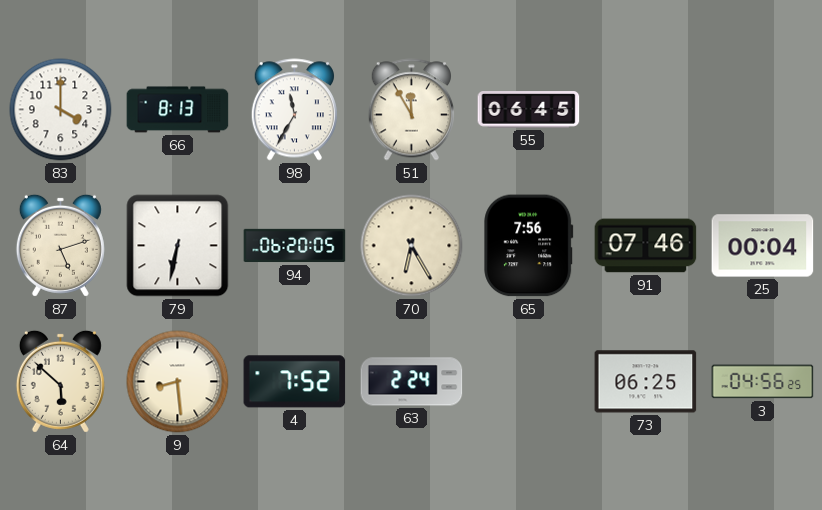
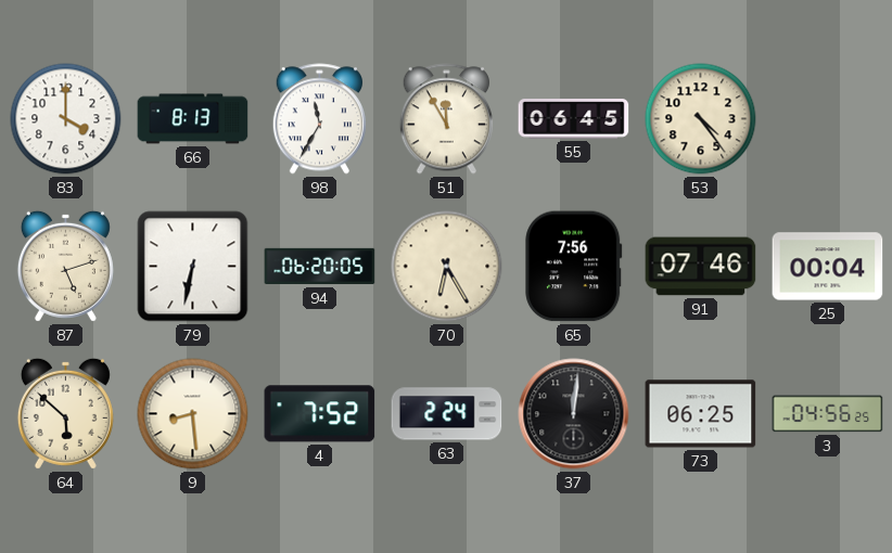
53: none -> 4:24 (701, 119)
37: none -> 12:01 (574, 414)
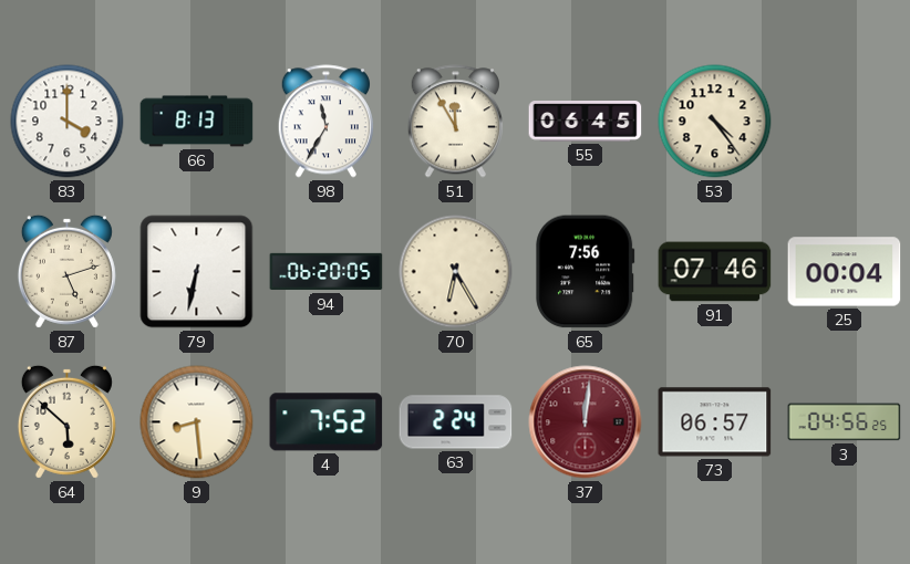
37 dial: black -> burgundy (586, 422)
73: 06:25 -> 06:57 (715, 422)
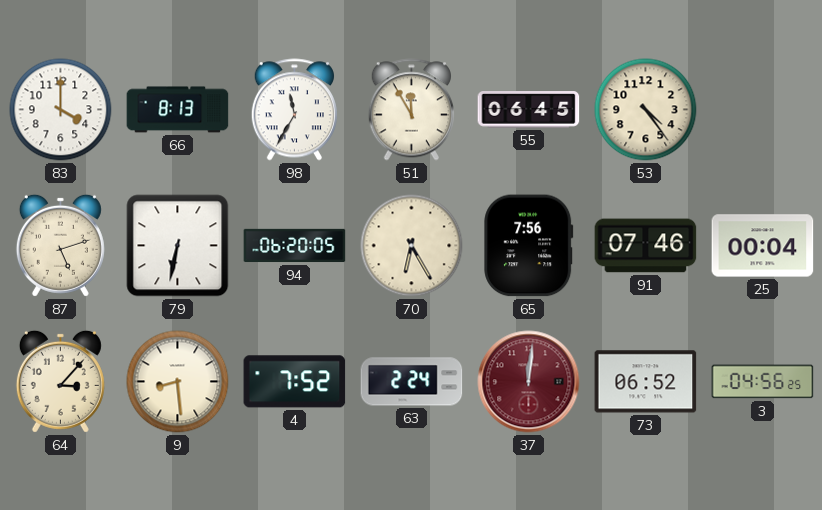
64: 5:52 -> 3:07 (60, 381)
73: 06:57 -> 06:52 (646, 382)
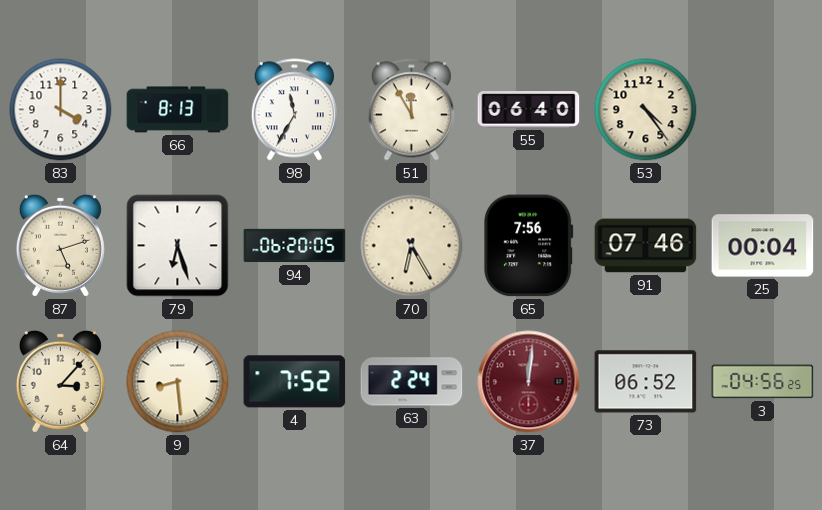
55: 06:45 -> 06:40 (529, 110)
79: 6:32 -> 6:27 (178, 246)
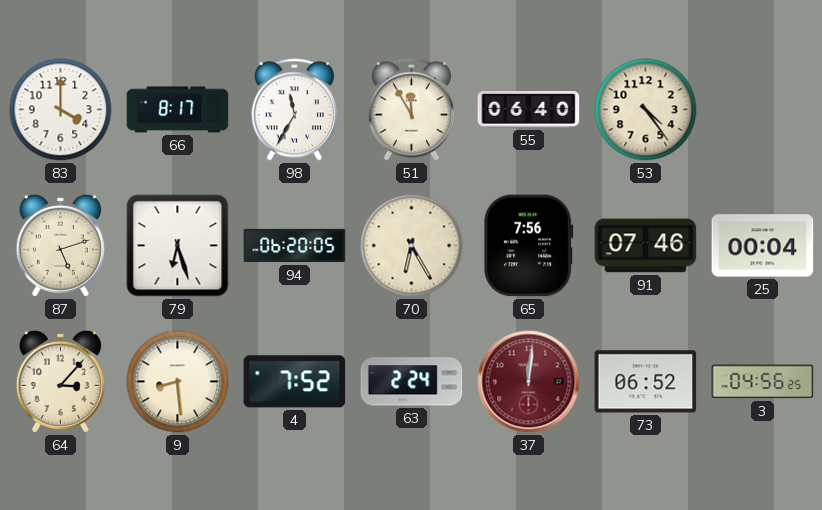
66: 8:13 -> 8:17 (178, 110)
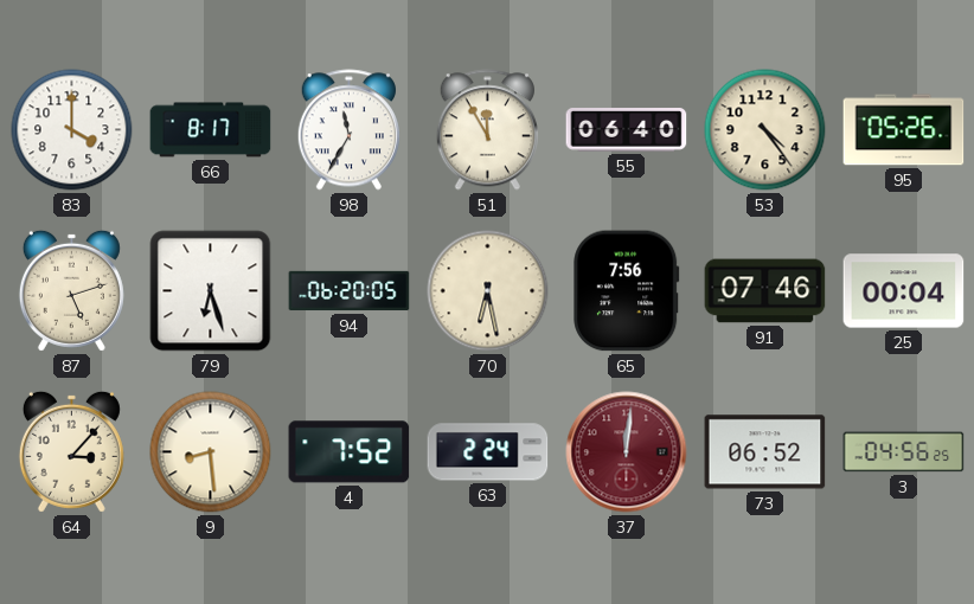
95: none -> 05:26 (904, 130)
70: 6:25 -> 6:28 (488, 291)
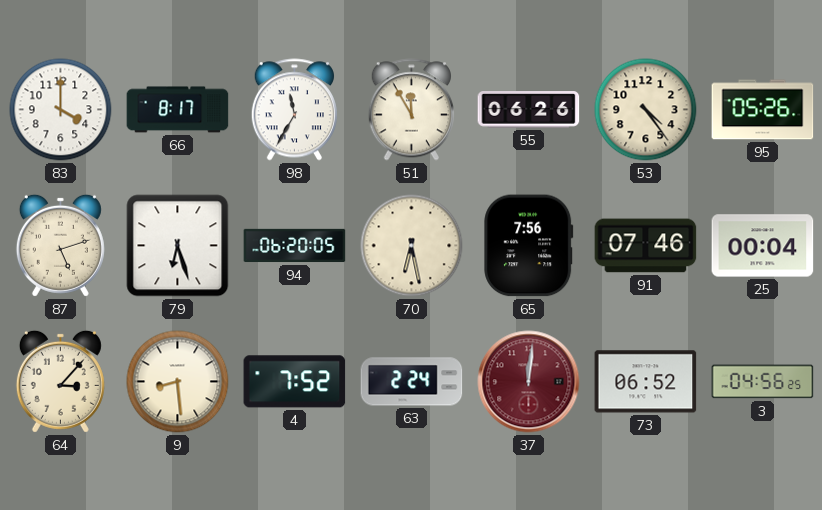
55: 06:40 -> 06:26 (529, 110)
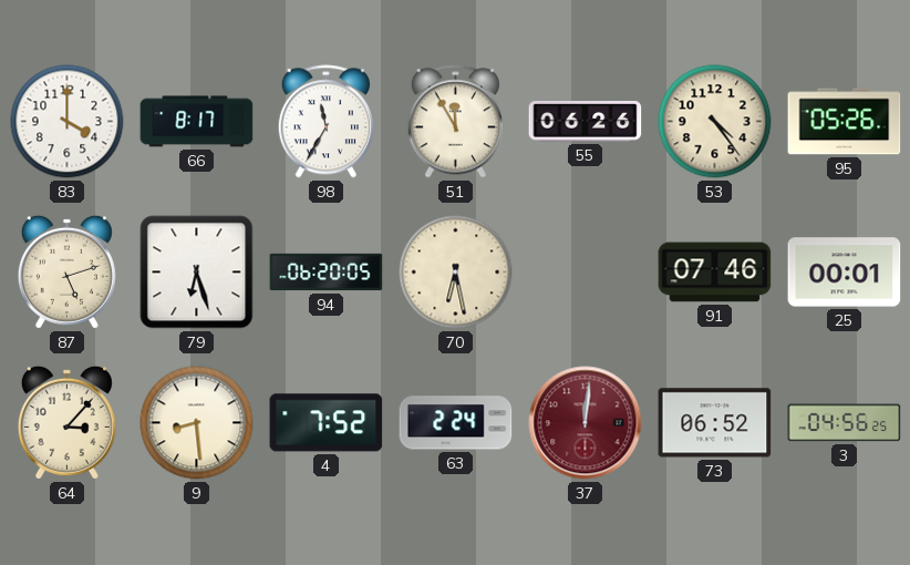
65: 7:56 -> none (529, 246)
25: 00:04 -> 00:01 (845, 273)
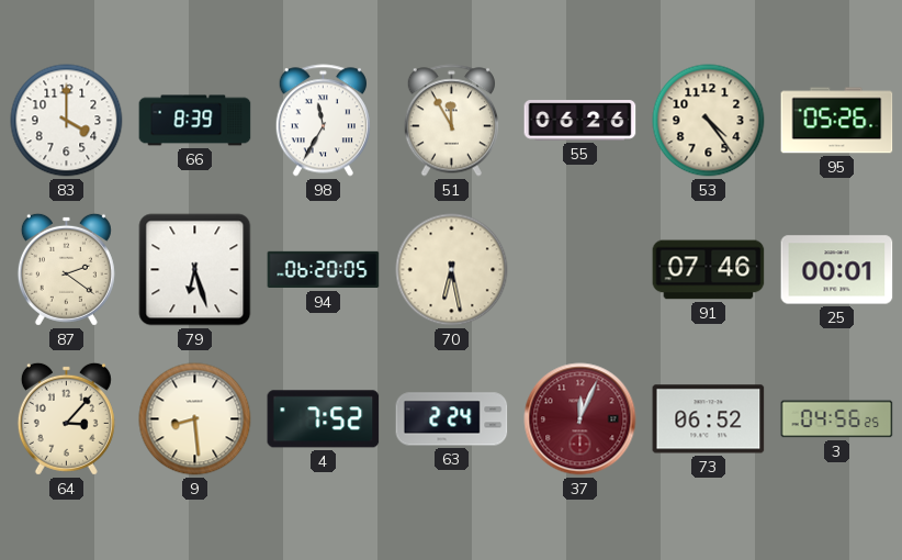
66: 8:17 -> 8:39 (195, 121)
87: 5:12 -> 2:21 (66, 269)
37: 12:01 -> 12:04 (580, 419)
